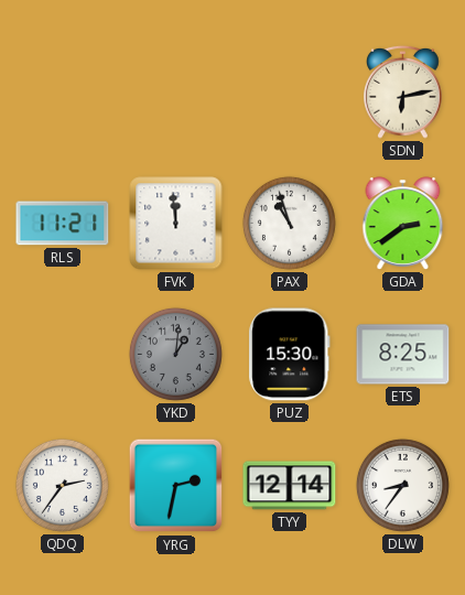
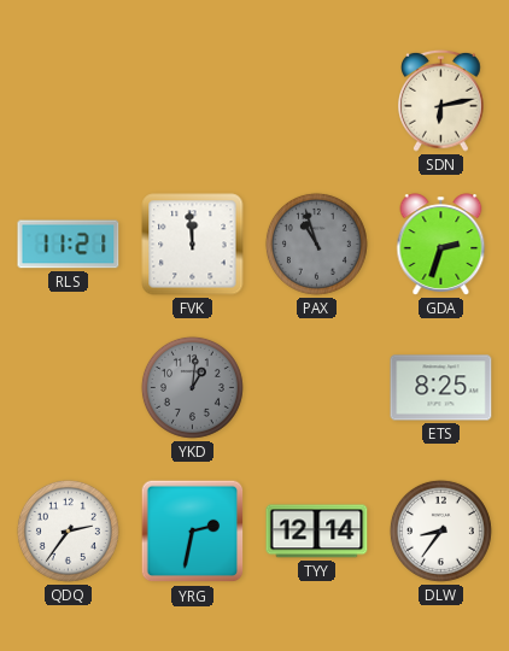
PAX dial: white -> grey (316, 244)
GDA: 2:39 -> 2:33 (441, 245)
PUZ: 15:30 -> none (290, 355)
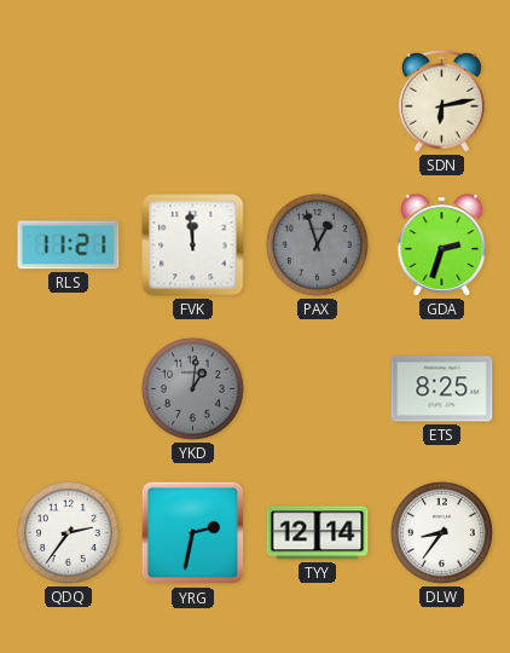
PAX: 10:57 -> 12:57 (317, 244)
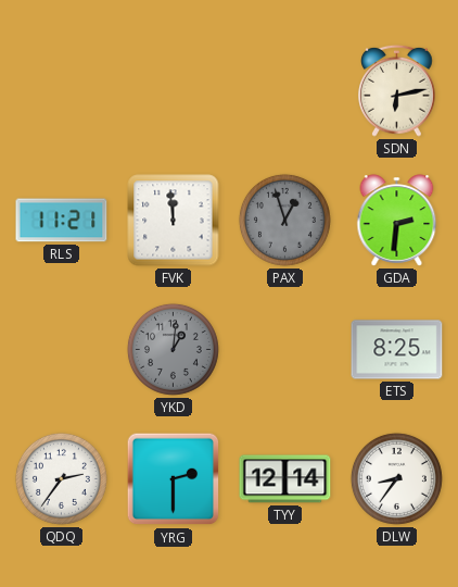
GDA: 2:33 -> 2:31 (397, 221)
YRG: 2:32 -> 2:30 (174, 479)
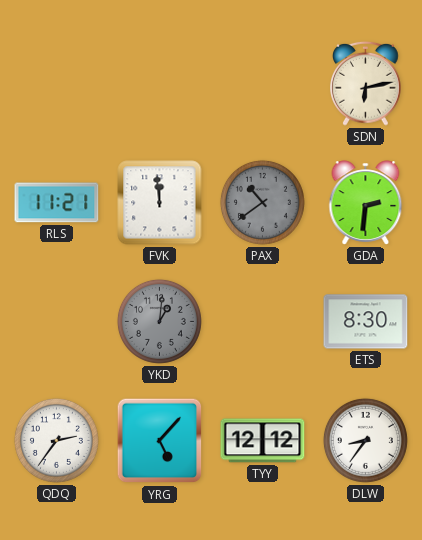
PAX: 12:57 -> 10:39 (262, 202)
ETS: 8:25 -> 8:30 (366, 322)
YRG: 2:30 -> 5:07 (160, 441)
TYY: 12:14 -> 12:12 (263, 441)
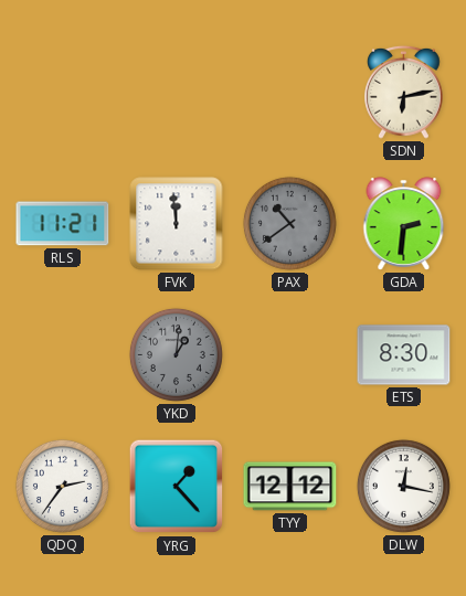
YRG: 5:07 -> 1:23 (177, 487)
DLW: 8:36 -> 12:17 (403, 486)
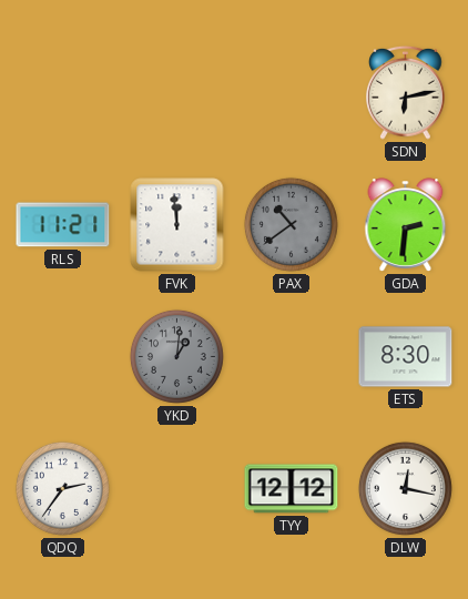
YRG: 1:23 -> none (177, 487)
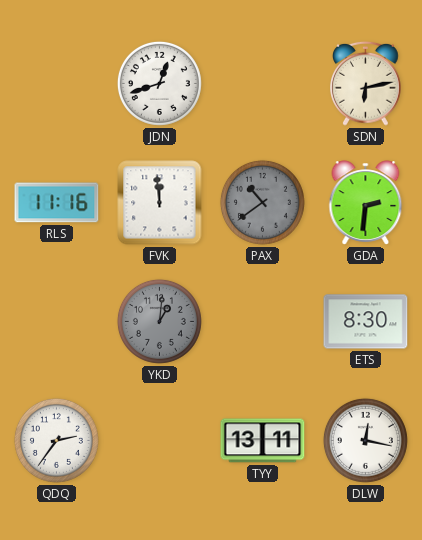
JDN: none -> 12:42 (159, 83)
RLS: 11:21 -> 11:16 (57, 203)
TYY: 12:12 -> 13:11 (263, 441)
